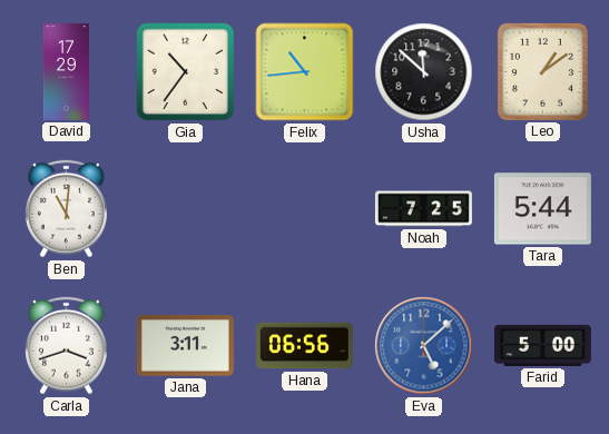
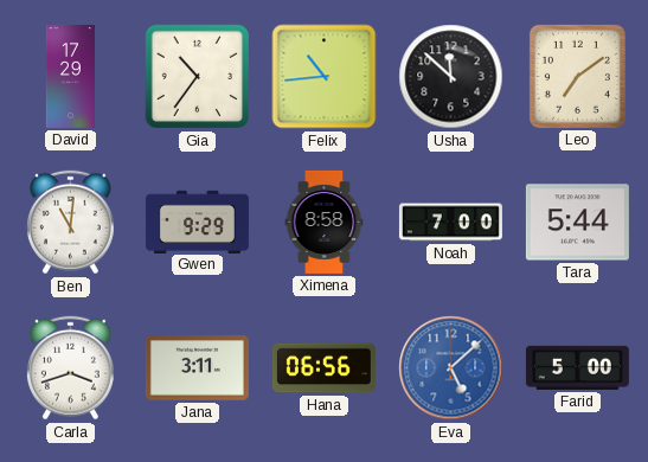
Leo: 1:09 -> 7:09 (577, 76)
Gwen: none -> 9:29 (197, 222)
Ximena: none -> 8:58 (325, 222)
Noah: 7:25 -> 7:00 (450, 223)
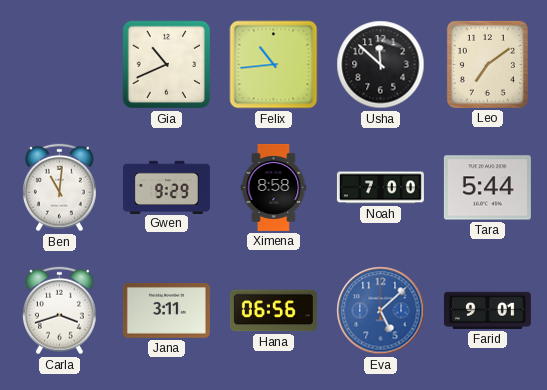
David: 17:29 -> none (70, 76)
Gia: 10:36 -> 10:41 (167, 65)
Farid: 5:00 -> 9:01 (487, 310)
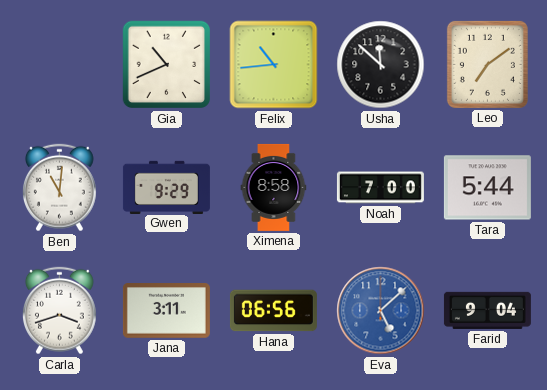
Farid: 9:01 -> 9:04 (487, 310)
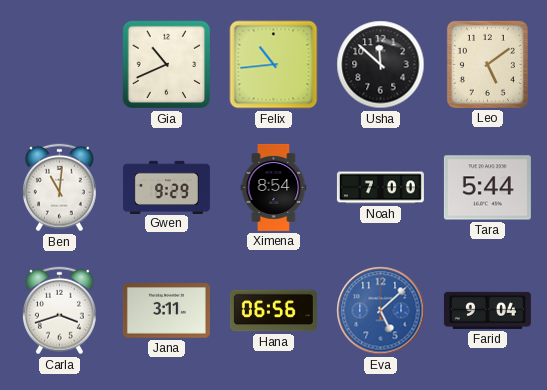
Leo: 7:09 -> 5:09 (487, 64)
Ximena: 8:58 -> 8:54 (274, 187)
